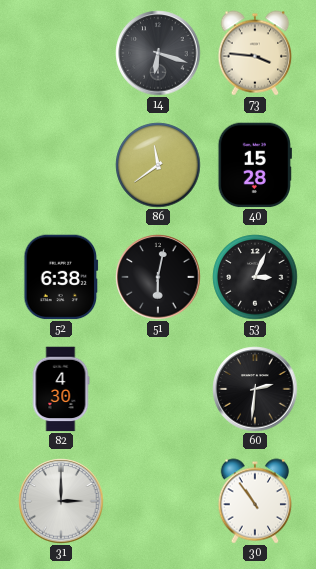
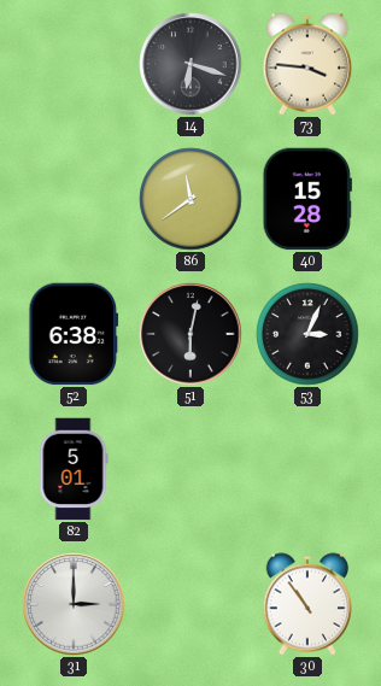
82: 4:30 -> 5:01 (74, 469)
60: 2:31 -> none (255, 389)
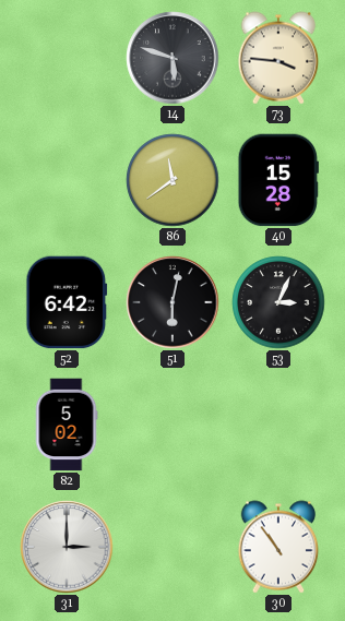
14: 6:18 -> 5:48 (172, 58)
52: 6:38 -> 6:42 (67, 302)
82: 5:01 -> 5:02 (67, 425)
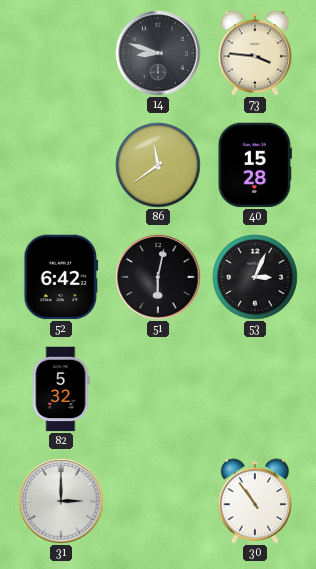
14: 5:48 -> 8:48 (158, 53)
82: 5:02 -> 5:32 (61, 389)
